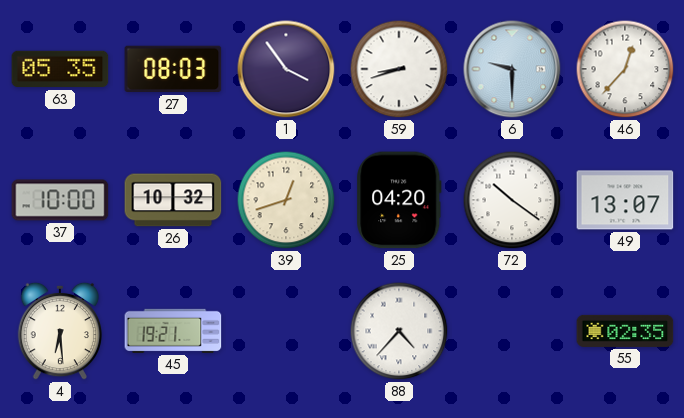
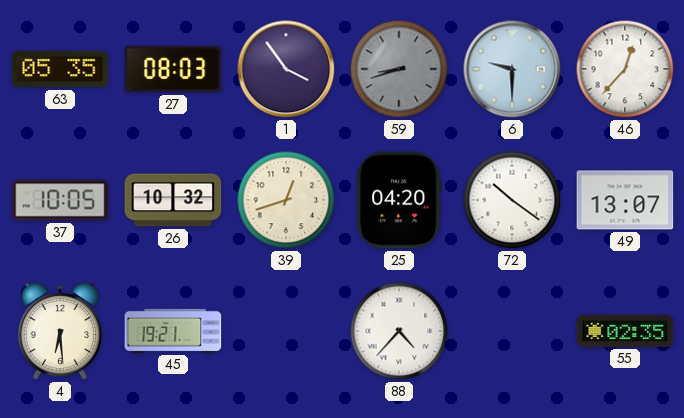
59 dial: white -> grey (399, 69)
37: 10:00 -> 10:05 (60, 200)
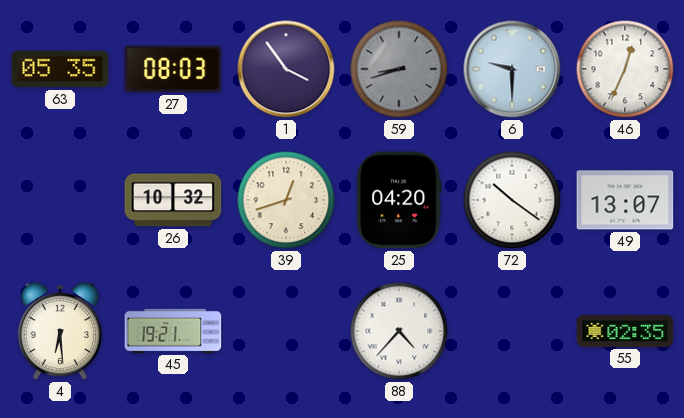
46: 12:37 -> 12:34 (625, 69)
37: 10:05 -> none (60, 200)
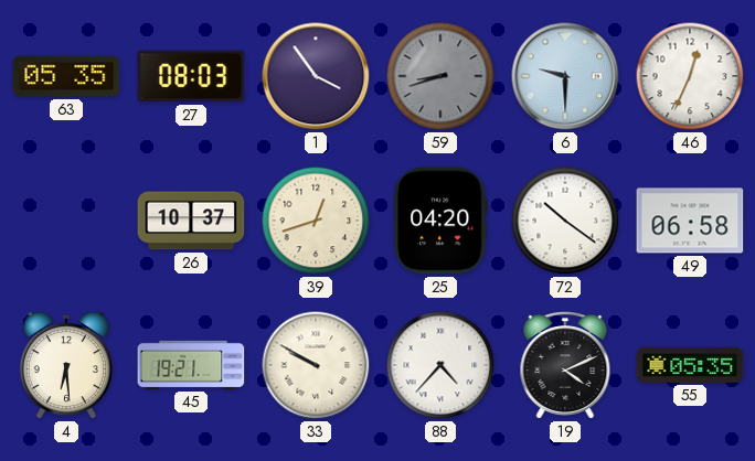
26: 10:32 -> 10:37 (191, 221)
49: 13:07 -> 06:58 (690, 221)
33: none -> 9:50 (316, 365)
19: none -> 4:11 (565, 366)
55: 02:35 -> 05:35 (690, 365)
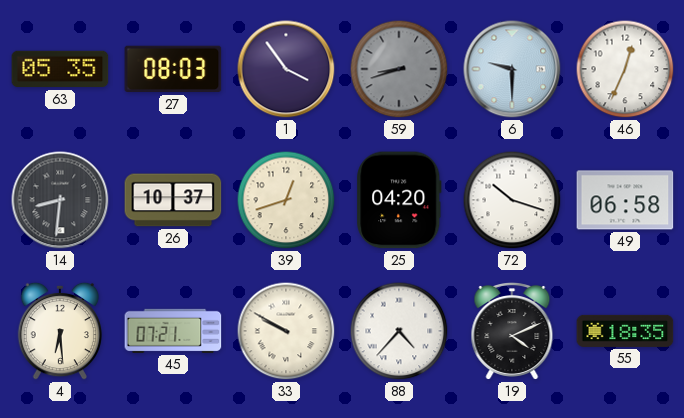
14: none -> 8:31 (60, 200)
72: 10:21 -> 10:18 (512, 200)
45: 19:21 -> 07:21 (173, 331)
55: 05:35 -> 18:35 (625, 331)
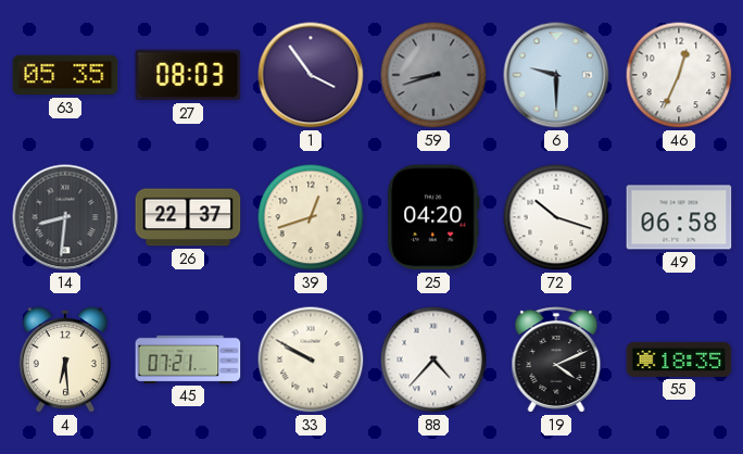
26: 10:37 -> 22:37 (188, 217)
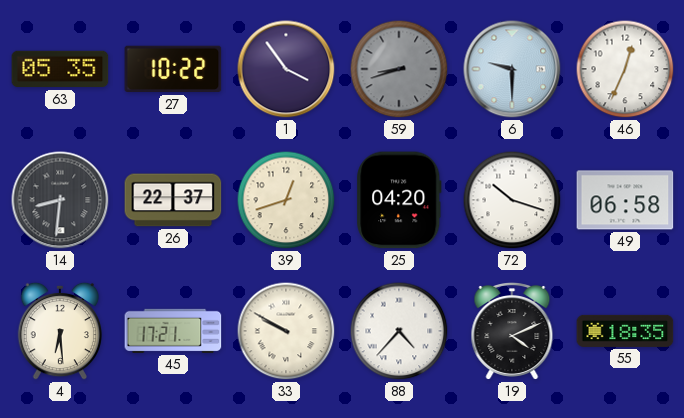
27: 08:03 -> 10:22 (173, 69)
45: 07:21 -> 17:21 (173, 331)
